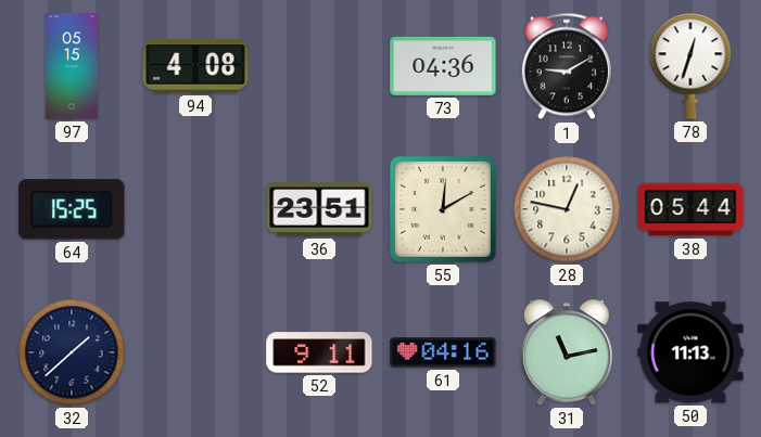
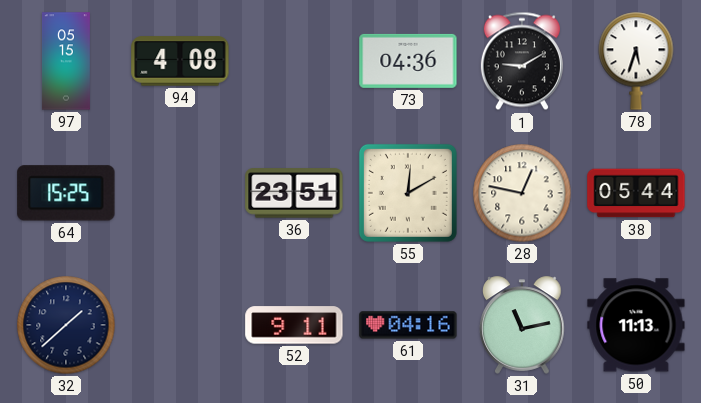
78: 12:33 -> 5:33 (636, 61)
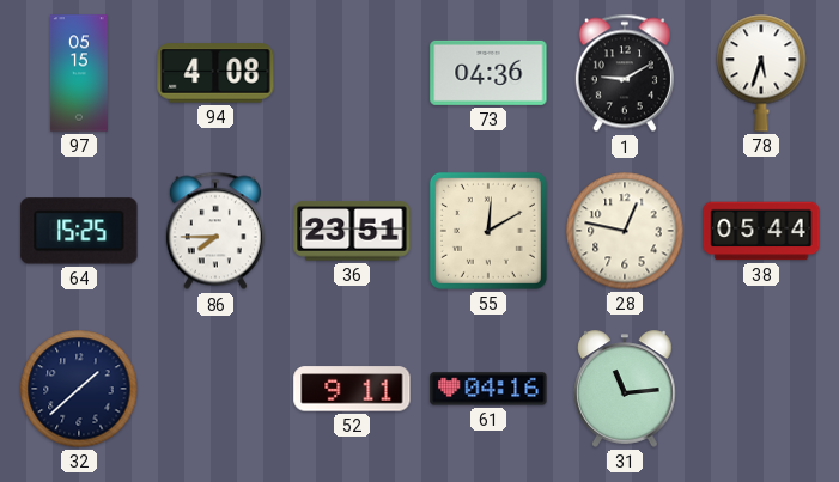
86: none -> 7:45 (215, 231)
31: 11:13 -> 11:14 (625, 389)
50: 11:13 -> none (636, 325)
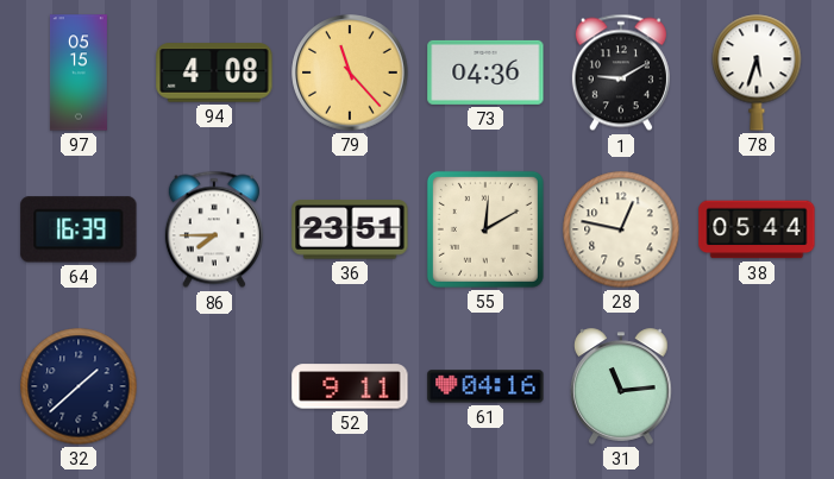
79: none -> 11:23 (350, 73)
64: 15:25 -> 16:39 (79, 229)
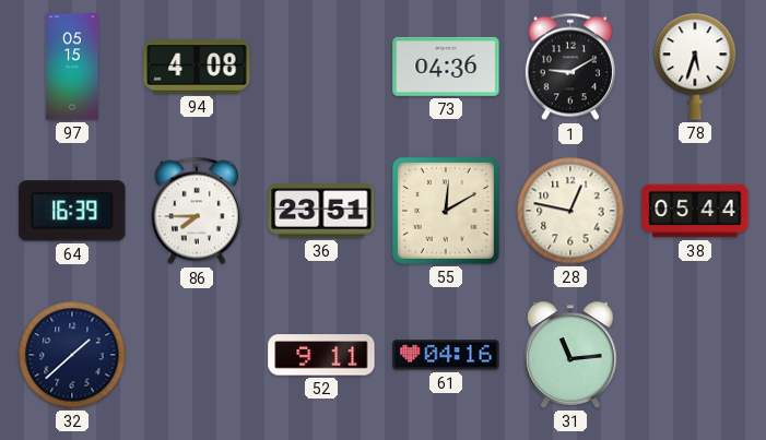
79: 11:23 -> none (350, 73)
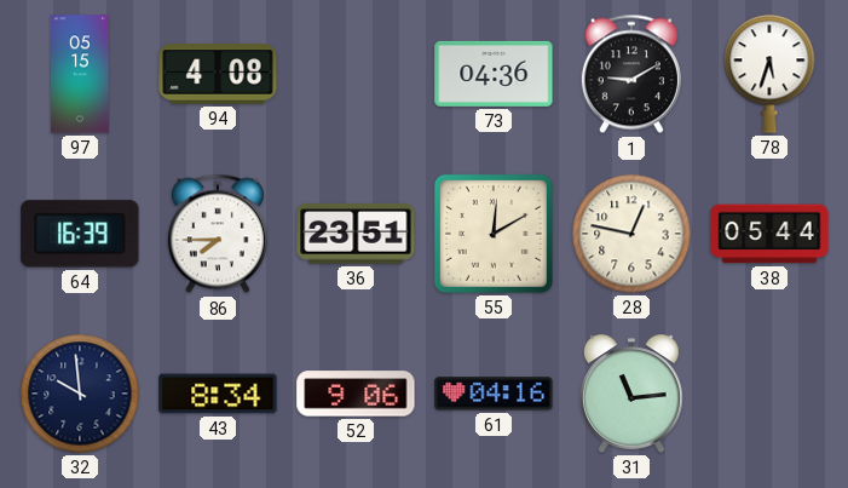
32: 1:38 -> 9:59 (80, 394)
43: none -> 8:34 (218, 394)
52: 9:11 -> 9:06 (356, 394)
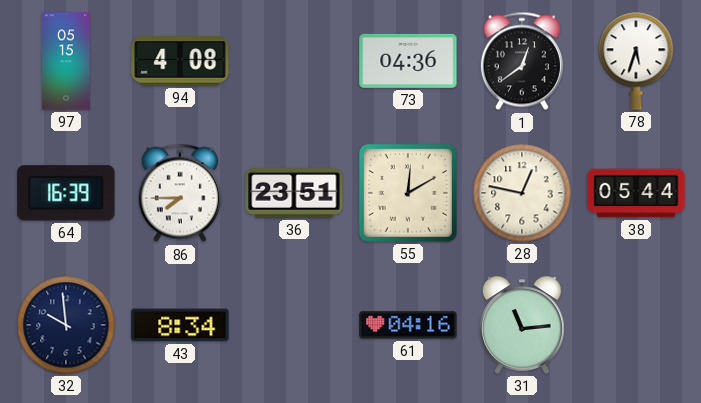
1: 9:10 -> 12:39 (522, 61)
52: 9:06 -> none (356, 394)
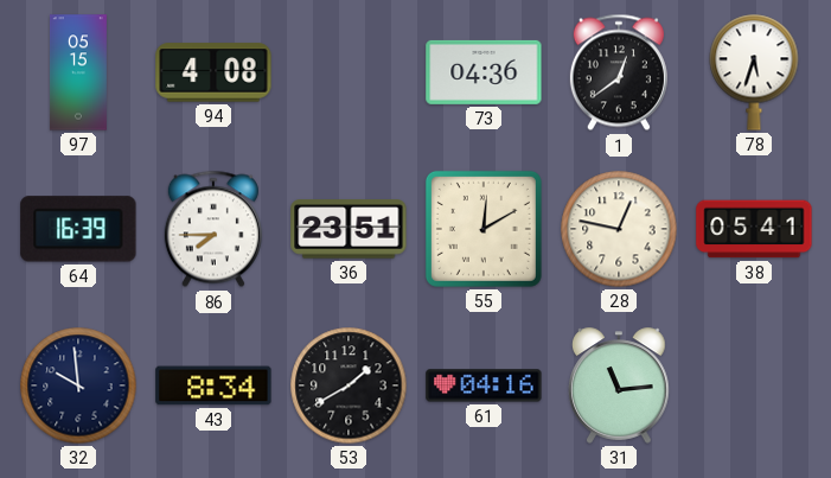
38: 05:44 -> 05:41 (754, 229)
53: none -> 1:40 (349, 385)
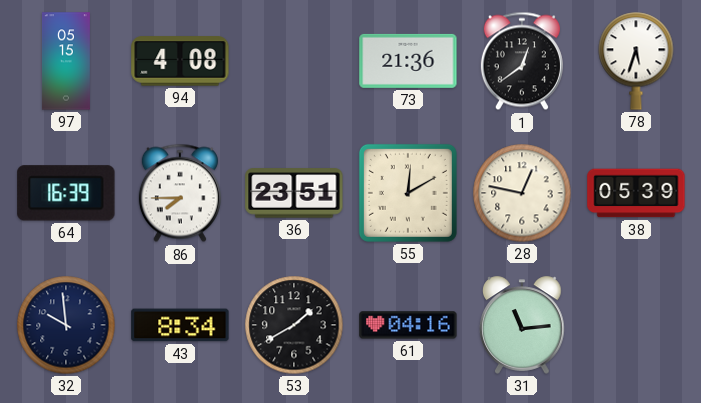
73: 04:36 -> 21:36 (408, 61)
38: 05:41 -> 05:39 (636, 193)
